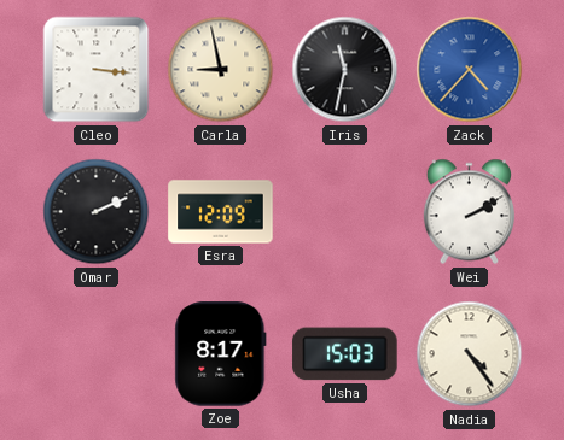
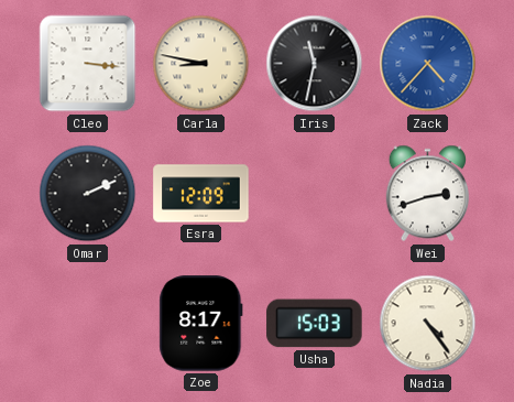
Carla: 8:58 -> 8:47 (201, 64)
Wei: 2:10 -> 2:42 (427, 194)
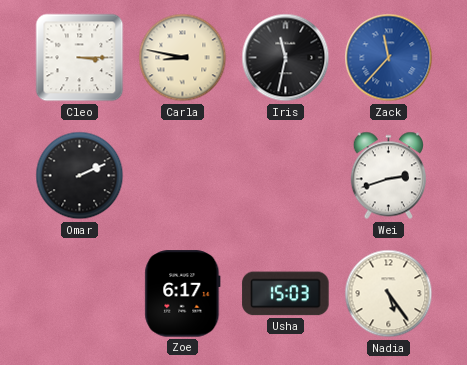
Cleo: 3:16 -> 3:15 (80, 58)
Zack: 4:37 -> 11:37 (389, 58)
Esra: 12:09 -> none (201, 194)
Zoe: 8:17 -> 6:17 (183, 294)
Nadia: 4:24 -> 5:24 (389, 294)
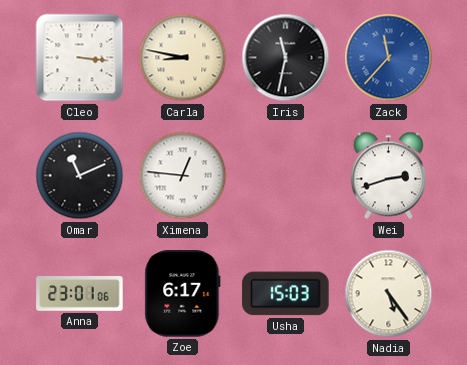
Cleo: 3:15 -> 3:16 (80, 58)
Omar: 2:11 -> 11:11 (80, 176)
Ximena: none -> 12:46 (183, 176)
Anna: none -> 23:01 (80, 294)
